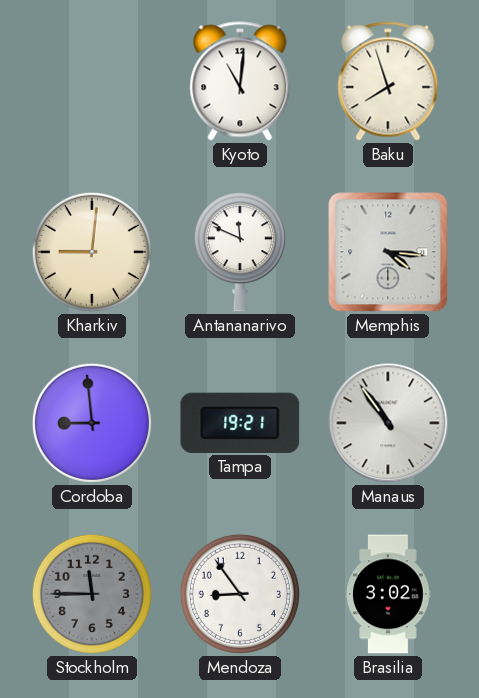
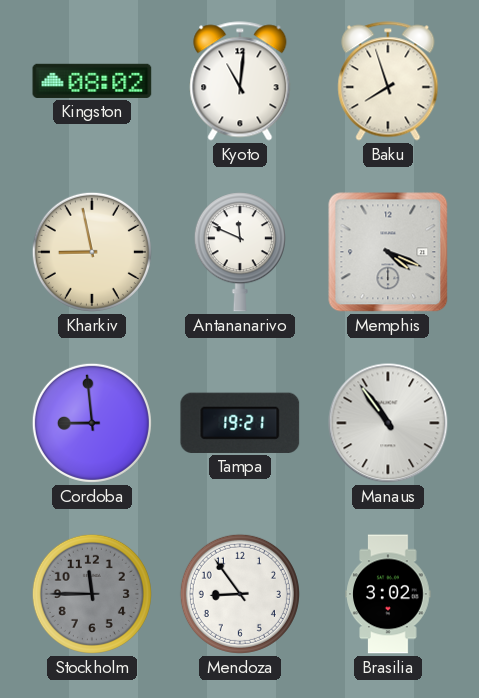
Kingston: none -> 08:02 (92, 81)
Kharkiv: 9:01 -> 8:58 (92, 252)
Memphis: 4:16 -> 4:19 (388, 252)
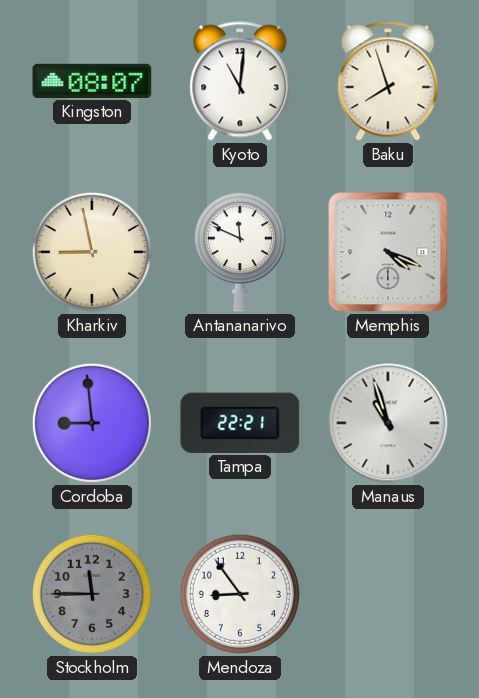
Kingston: 08:02 -> 08:07 (92, 81)
Tampa: 19:21 -> 22:21 (240, 423)
Manaus: 10:54 -> 10:57 (388, 423)
Brasilia: 3:02 -> none (388, 594)
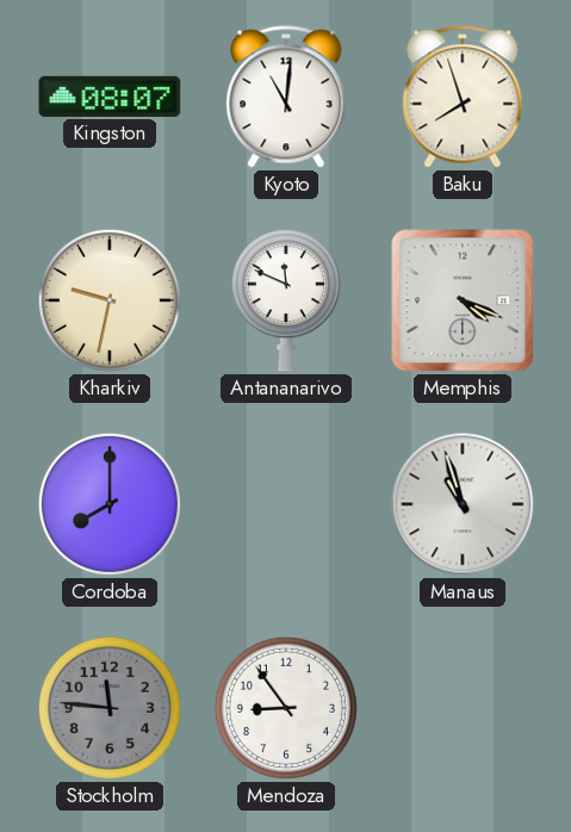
Kharkiv: 8:58 -> 9:32 (110, 300)
Cordoba: 8:59 -> 8:00 (110, 504)
Tampa: 22:21 -> none (240, 423)
Stockholm: 11:45 -> 11:46 (110, 708)
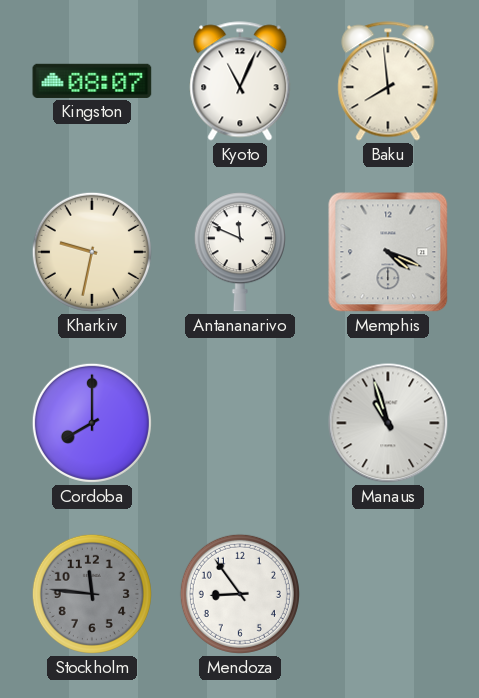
Kyoto: 11:01 -> 11:04 (240, 81)
Baku: 7:57 -> 7:59 (388, 81)
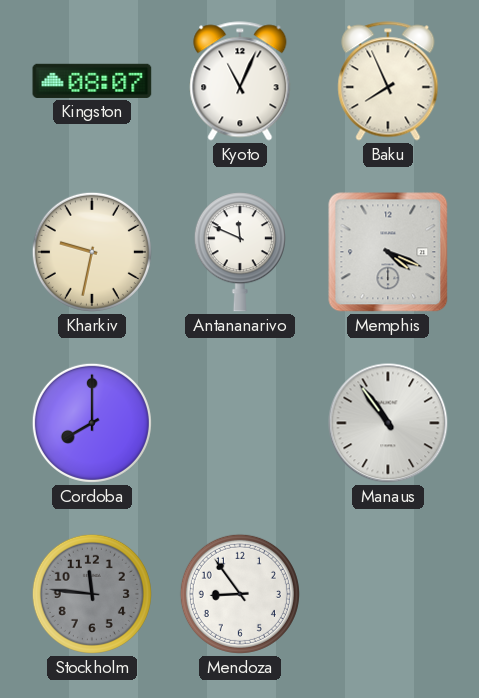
Baku: 7:59 -> 7:56 (388, 81)
Manaus: 10:57 -> 10:54 (388, 423)
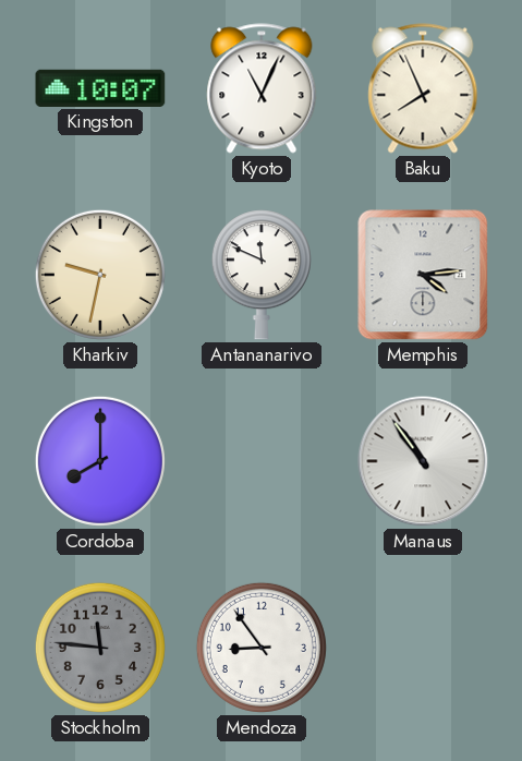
Kingston: 08:07 -> 10:07 (100, 88)
Memphis: 4:19 -> 4:14 (423, 275)
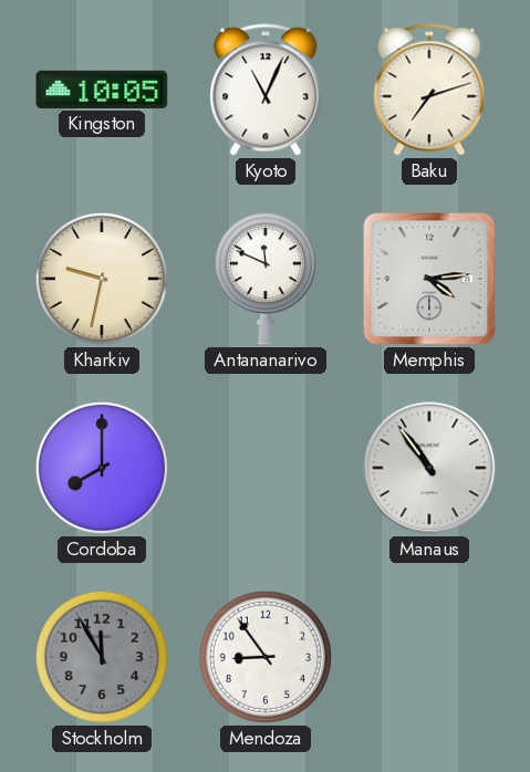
Kingston: 10:07 -> 10:05 (102, 90)
Baku: 7:56 -> 7:12 (429, 90)
Stockholm: 11:46 -> 11:55 (102, 657)
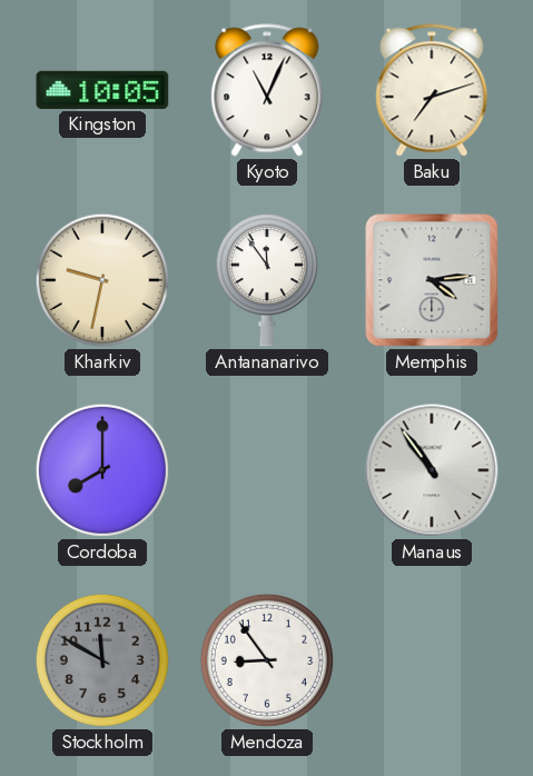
Antananarivo: 11:49 -> 11:54 (267, 280)
Stockholm: 11:55 -> 11:50 (102, 660)
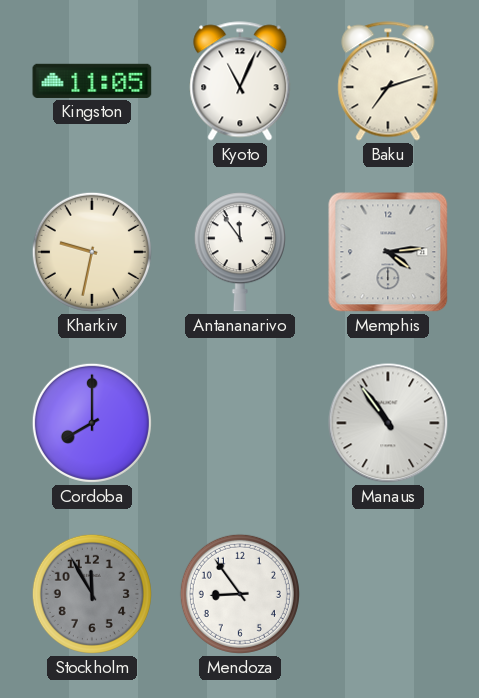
Kingston: 10:05 -> 11:05 (92, 81)
Stockholm: 11:50 -> 11:55 (92, 594)
